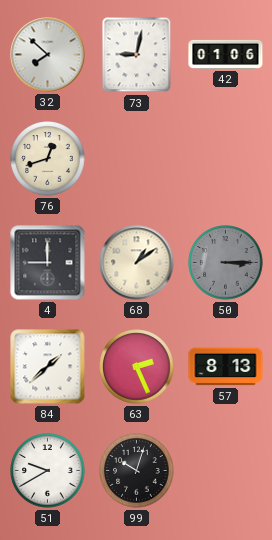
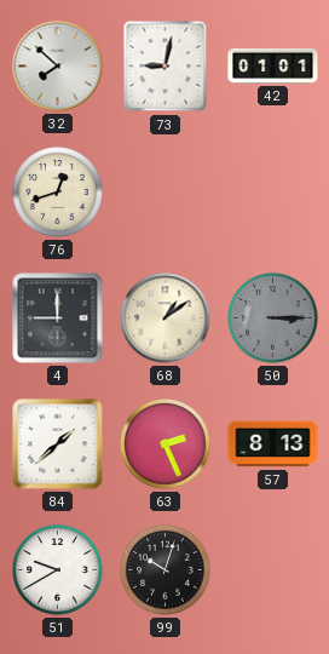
42: 01:06 -> 01:01 (273, 65)
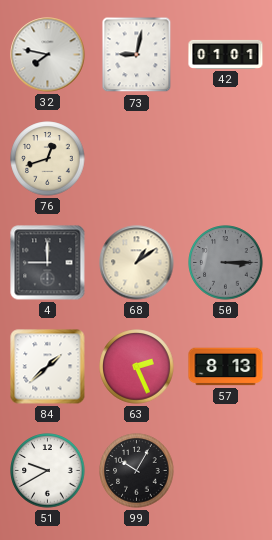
32: 7:52 -> 7:47 (48, 55)
99: 10:03 -> 10:05 (137, 471)
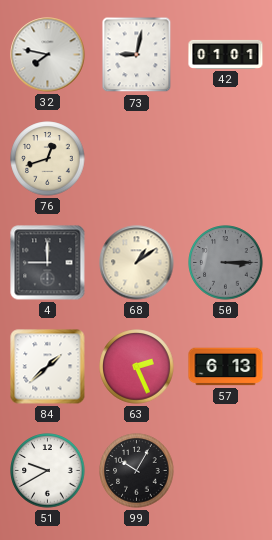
57: 8:13 -> 6:13 (226, 367)
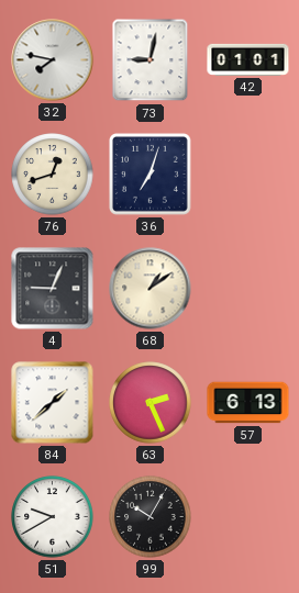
36: none -> 7:03 (151, 175)
4: 9:00 -> 9:04 (53, 289)
50: 3:15 -> none (226, 263)
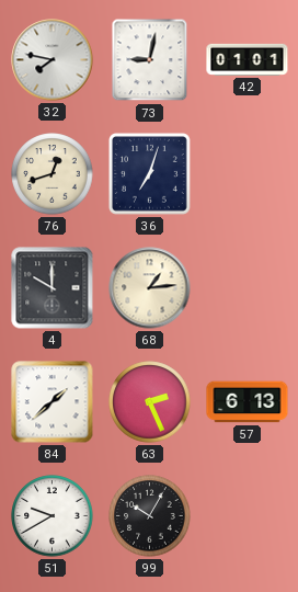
4: 9:04 -> 10:00 (53, 288)
68: 1:09 -> 1:14 (150, 288)
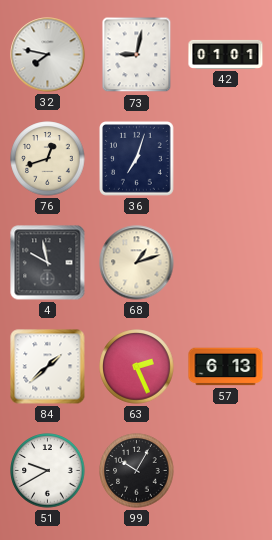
4: 10:00 -> 9:58 (48, 263)
68: 1:14 -> 1:12 (137, 263)
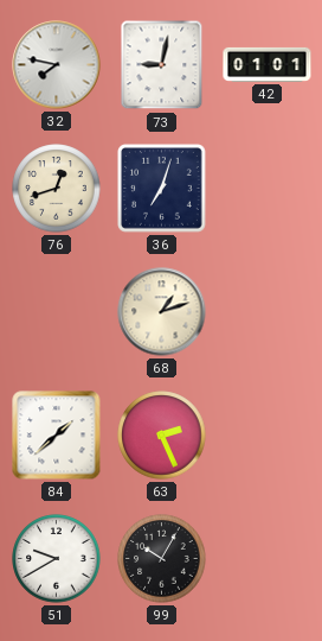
4: 9:58 -> none (48, 263)
57: 6:13 -> none (226, 367)
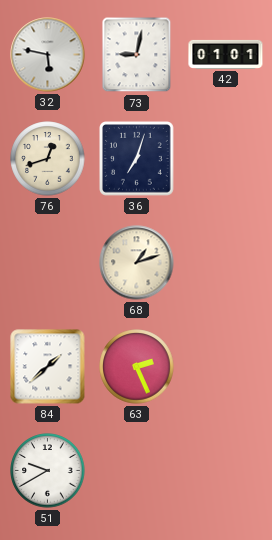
32: 7:47 -> 5:47 (48, 55)
99: 10:05 -> none (162, 559)
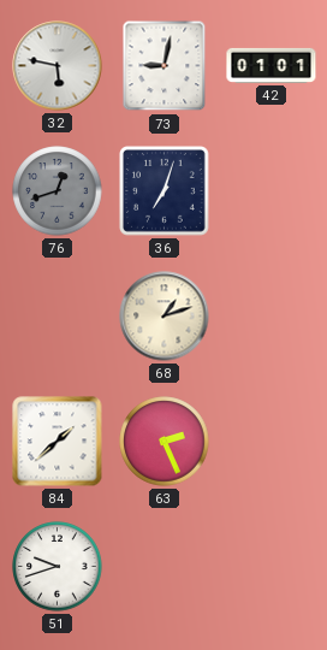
76 dial: cream -> grey (58, 191)
51: 9:40 -> 9:42 (58, 567)
